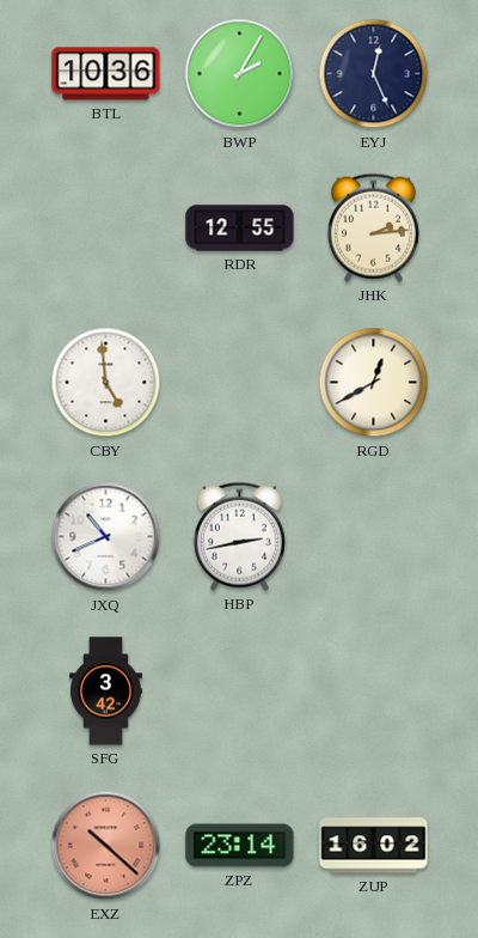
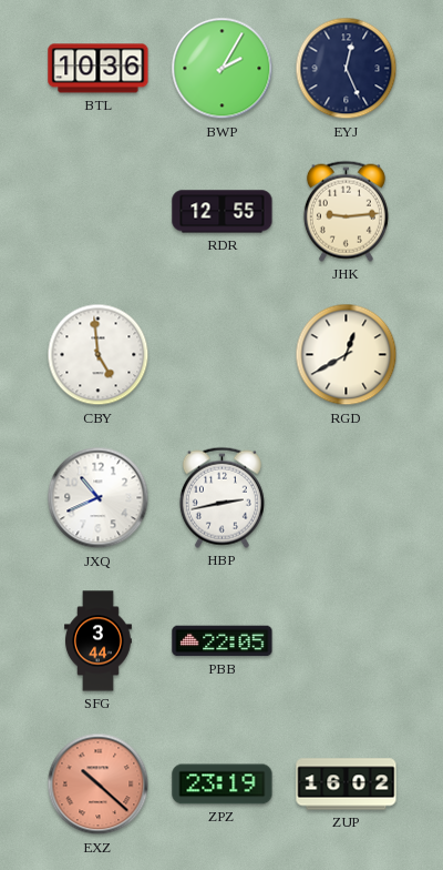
JHK: 2:14 -> 9:14 (346, 211)
SFG: 3:42 -> 3:44 (99, 641)
PBB: none -> 22:05 (223, 641)
ZPZ: 23:14 -> 23:19 (223, 785)
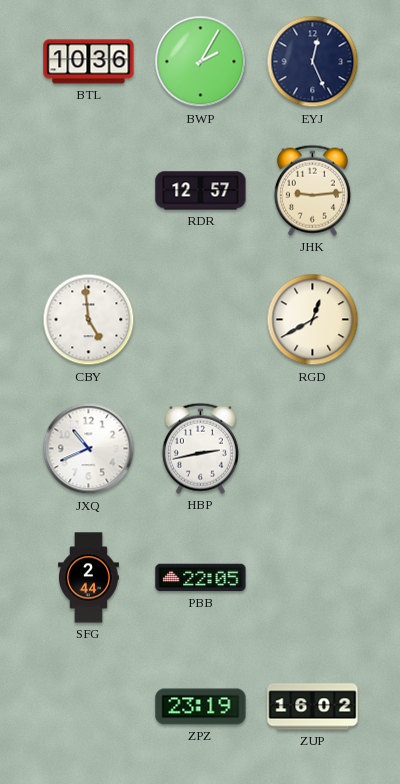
RDR: 12:55 -> 12:57 (201, 191)
SFG: 3:44 -> 2:44 (89, 578)
EXZ: 10:22 -> none (99, 785)
